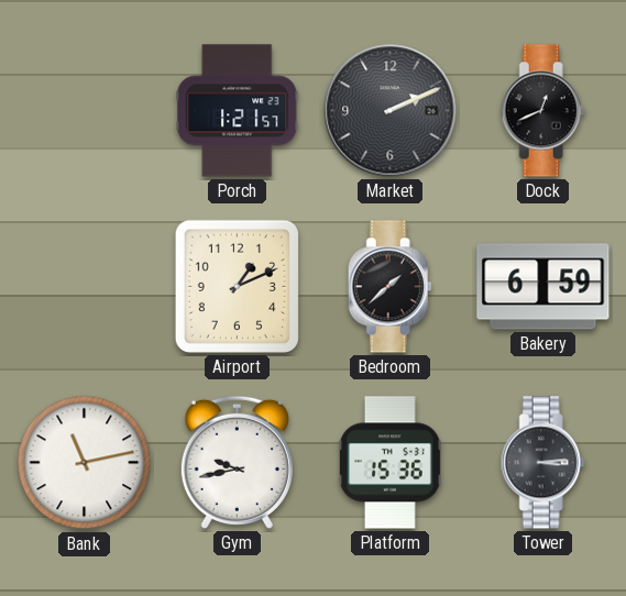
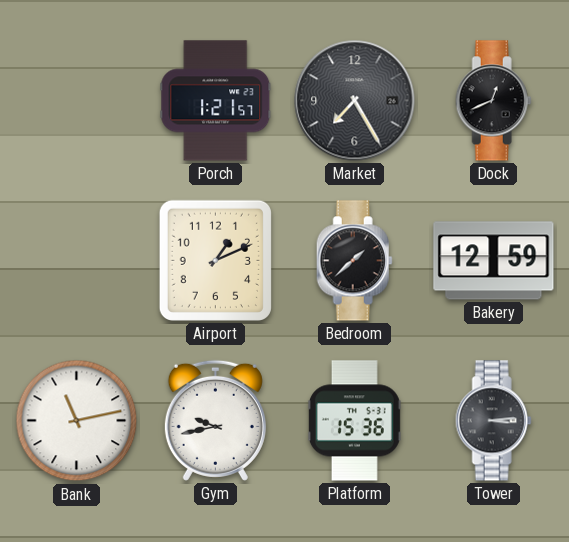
Market: 2:11 -> 7:25 (355, 101)
Bakery: 6:59 -> 12:59 (494, 261)
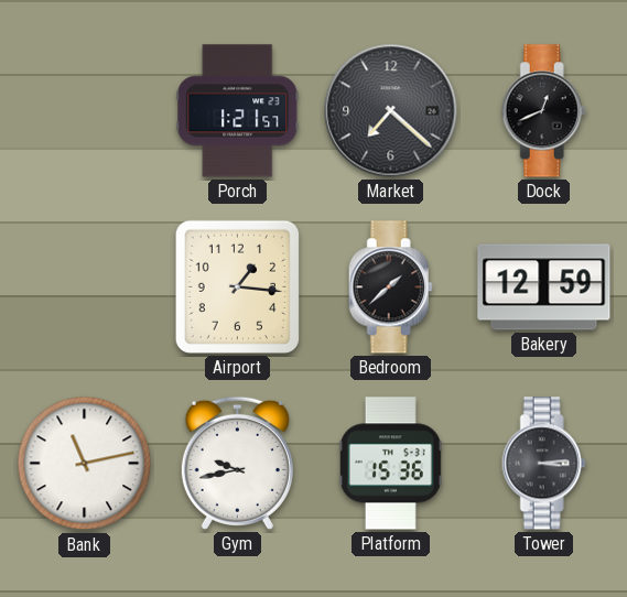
Market: 7:25 -> 7:22 (391, 111)
Airport: 1:11 -> 1:16 (237, 286)
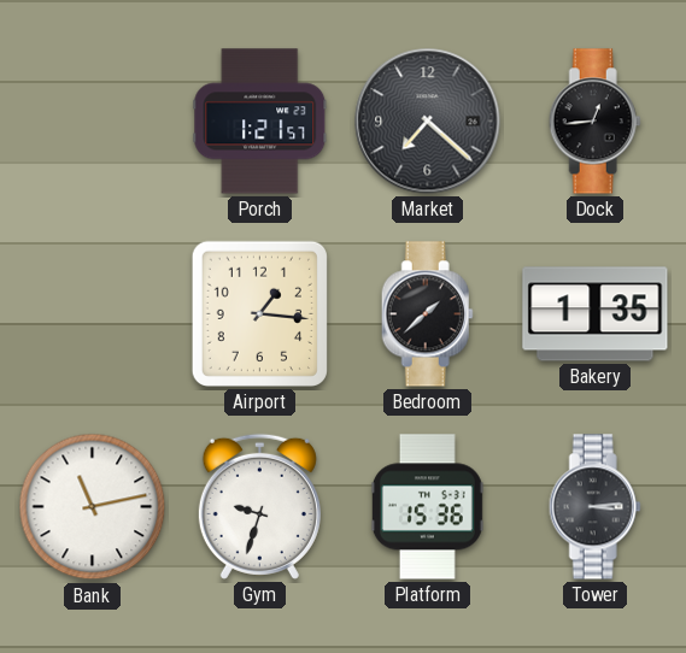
Dock: 12:41 -> 12:44 (594, 122)
Bakery: 12:59 -> 1:35 (596, 314)
Gym: 9:43 -> 9:33 (259, 506)
